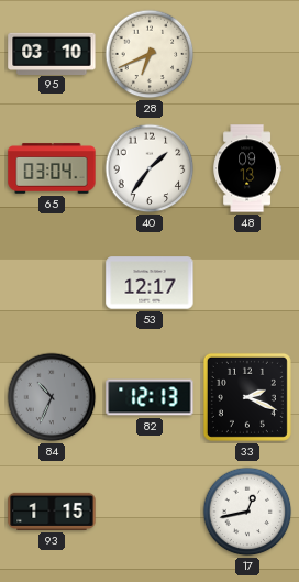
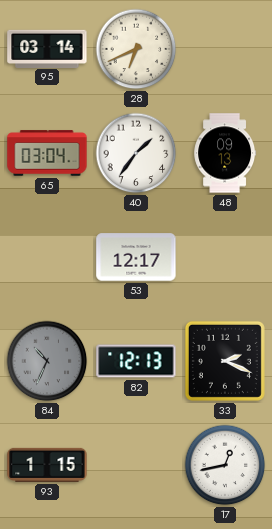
95: 03:10 -> 03:14 (47, 48)
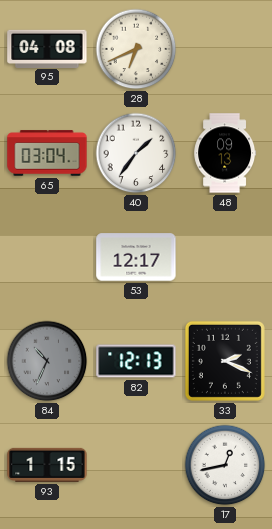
95: 03:14 -> 04:08 (47, 48)
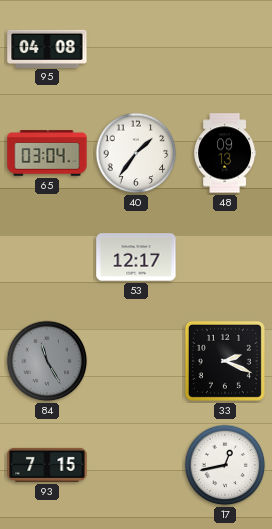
28: 6:41 -> none (136, 49)
84: 10:34 -> 11:25 (47, 361)
82: 12:13 -> none (136, 361)
93: 1:15 -> 7:15 (47, 465)
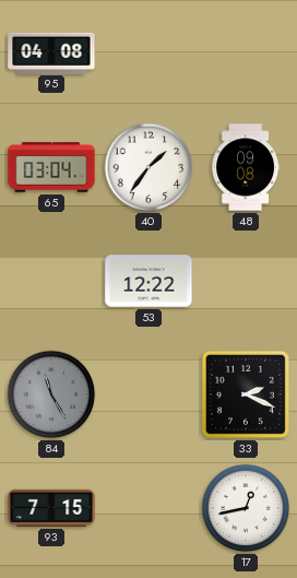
48: 09:13 -> 09:08 (246, 167)
53: 12:17 -> 12:22 (148, 281)
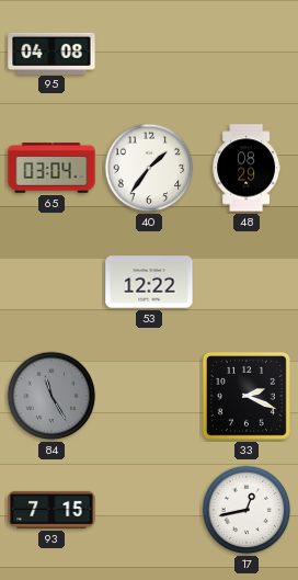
48: 09:08 -> 08:29 (247, 168)
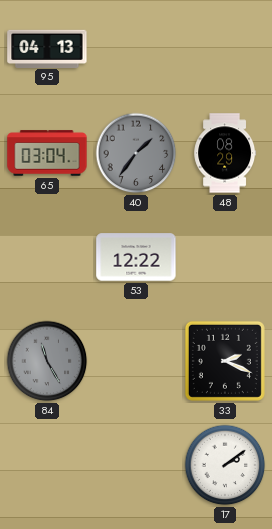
95: 04:08 -> 04:13 (47, 48)
40 dial: white -> grey (136, 153)
93: 7:15 -> none (51, 510)
17: 12:43 -> 2:09 (225, 465)
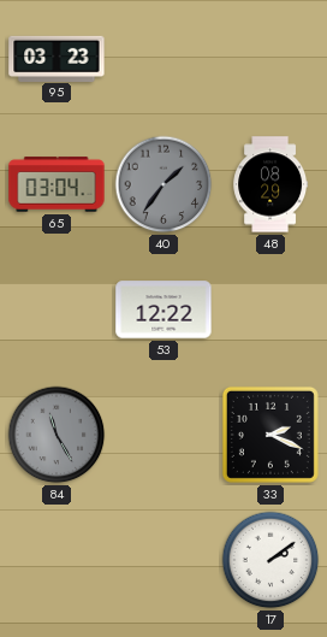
95: 04:13 -> 03:23 (57, 58)
